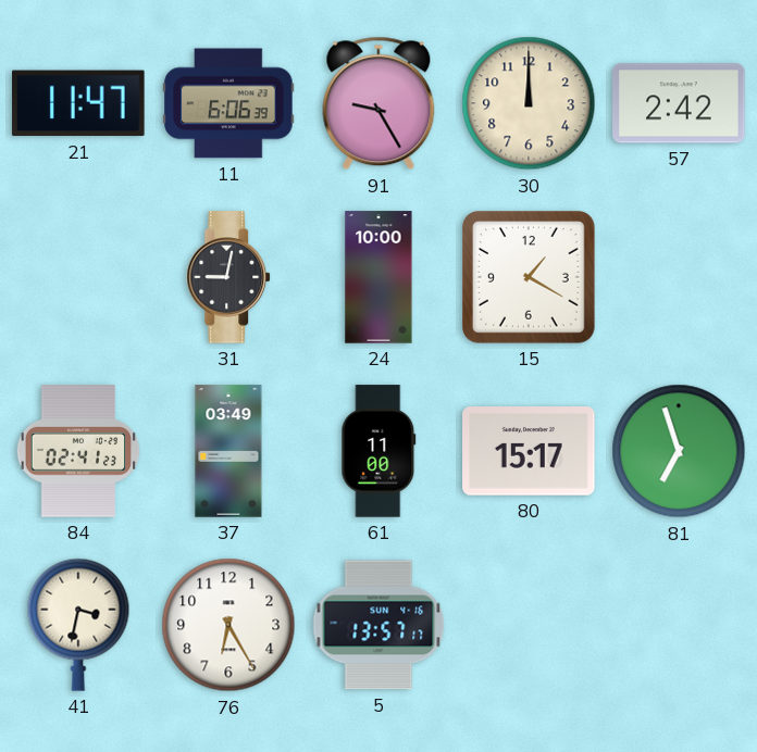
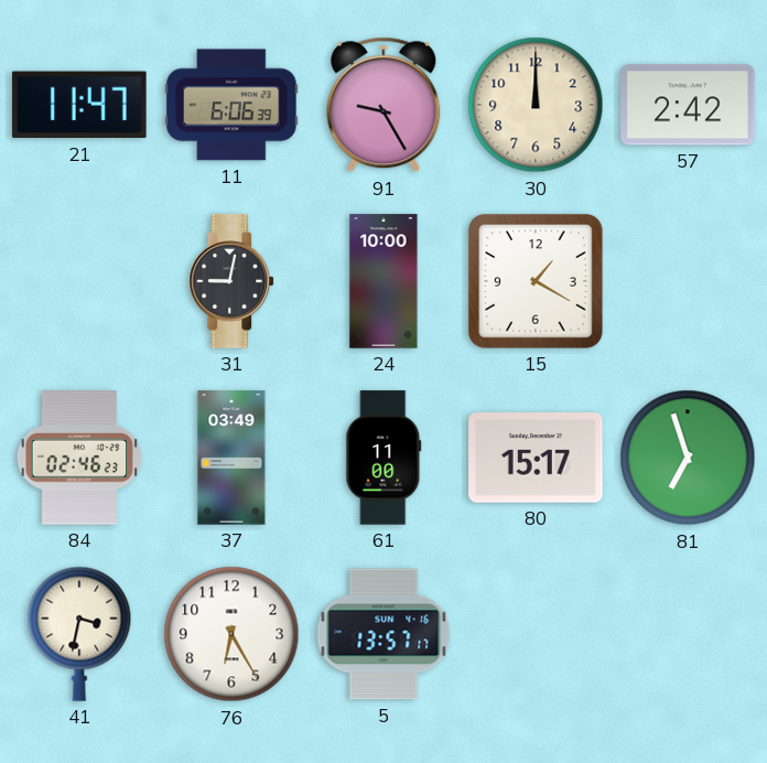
84: 02:41 -> 02:46 (79, 458)
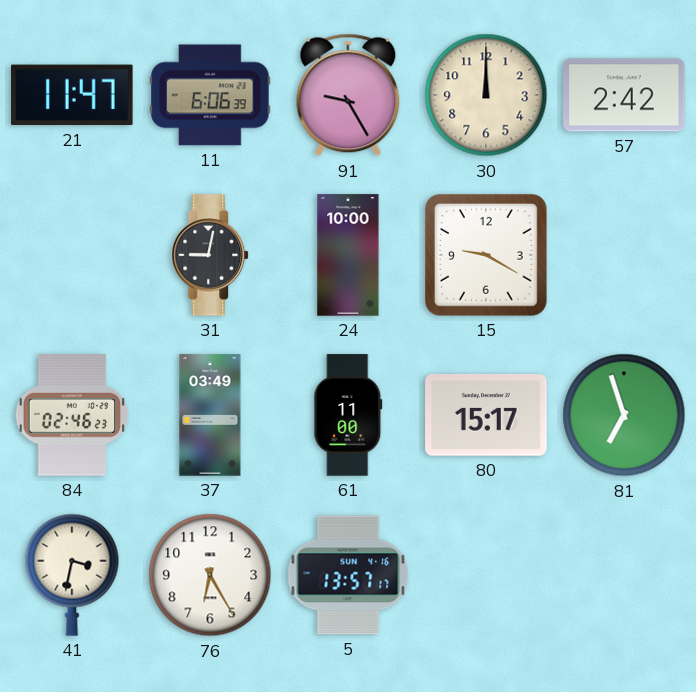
15: 1:20 -> 9:20 (487, 256)
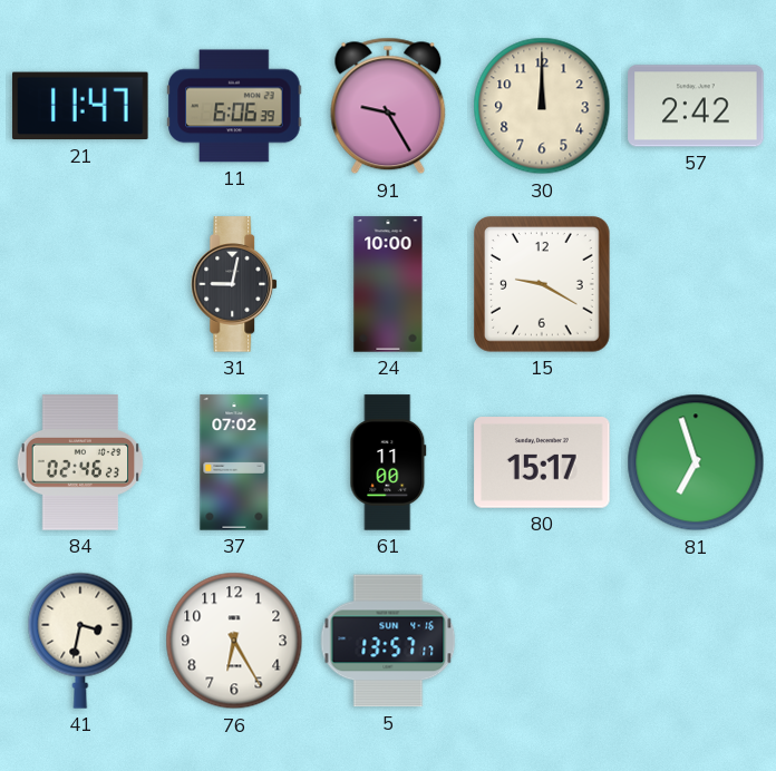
37: 03:49 -> 07:02 (234, 462)
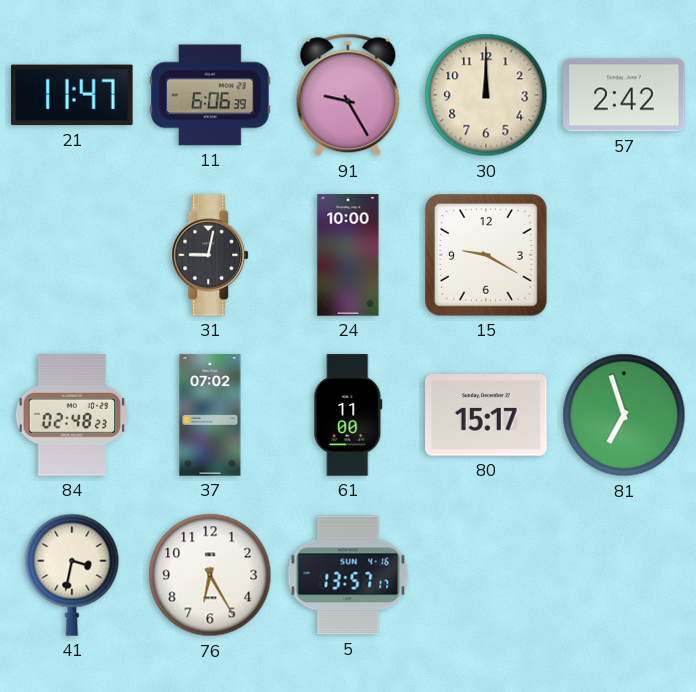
84: 02:46 -> 02:48 (72, 415)
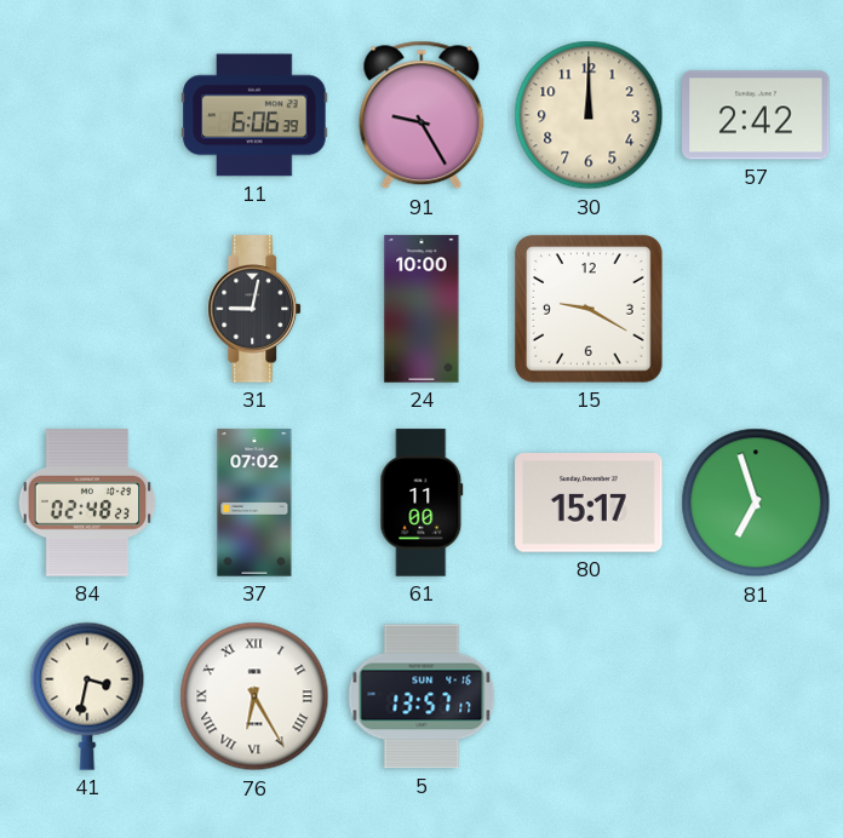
21: 11:47 -> none (72, 95)
76 numerals: Arabic -> Roman (254, 696)
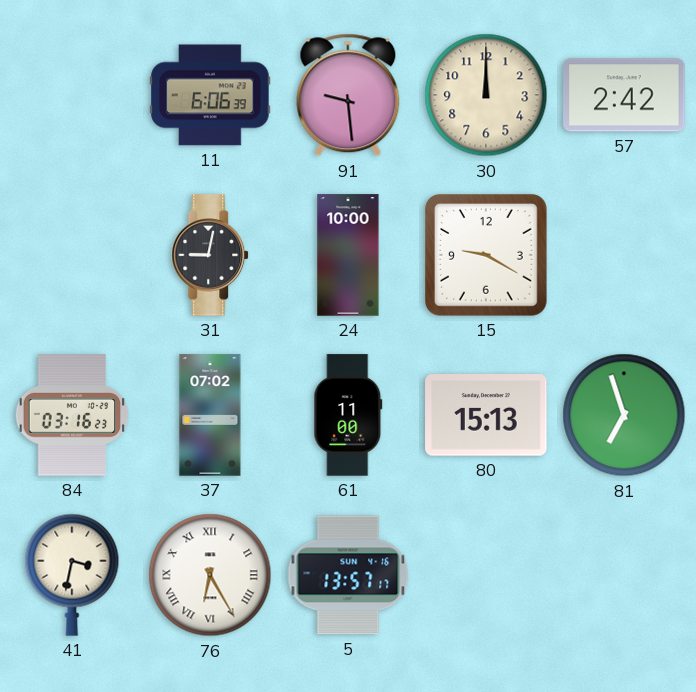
91: 9:25 -> 9:29 (348, 95)
84: 02:48 -> 03:16 (72, 415)
80: 15:17 -> 15:13 (486, 416)
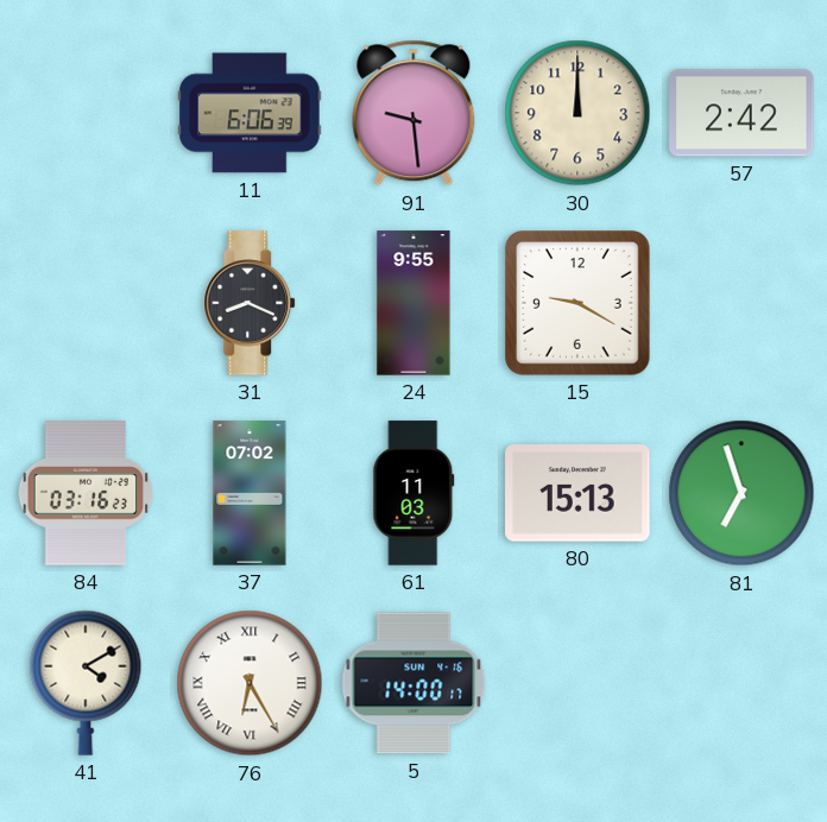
31: 9:02 -> 8:19 (251, 303)
24: 10:00 -> 9:55 (414, 303)
61: 11:00 -> 11:03 (414, 493)
41: 3:32 -> 4:10 (86, 683)
5: 13:57 -> 14:00 (414, 683)
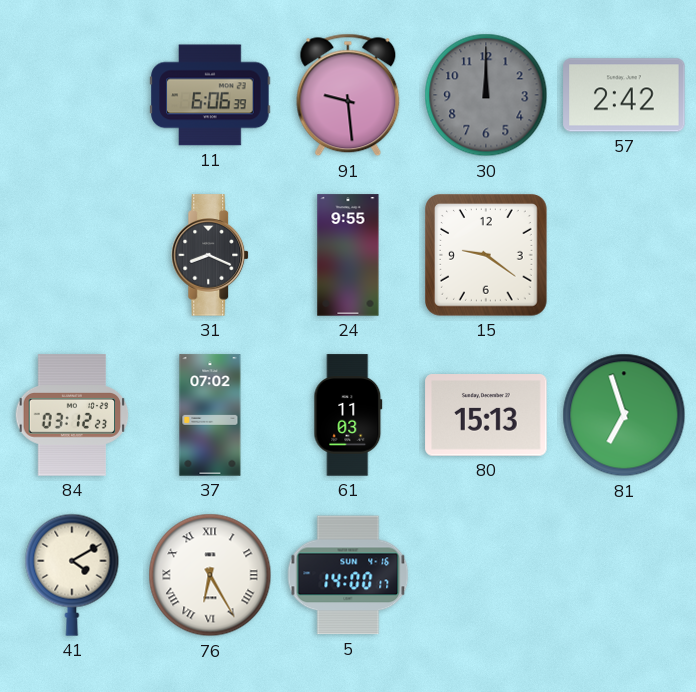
30 dial: cream -> grey (486, 95)
15: 9:20 -> 9:21 (487, 256)
84: 03:16 -> 03:12 (72, 415)
